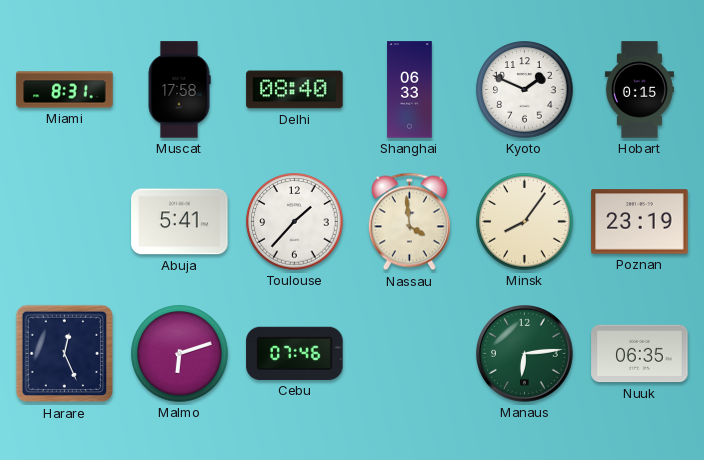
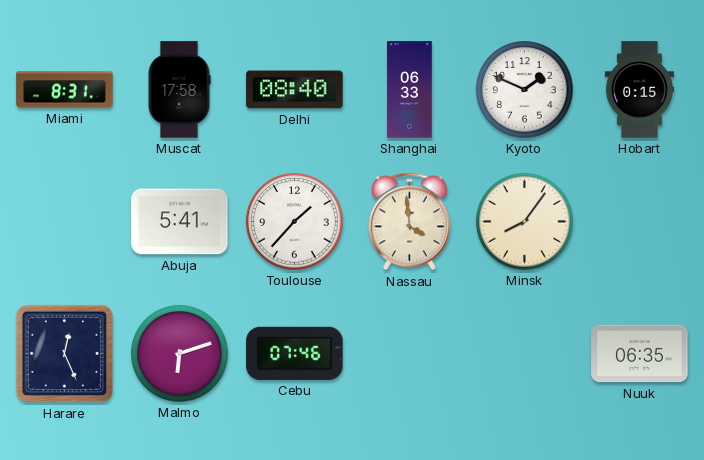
Poznan: 23:19 -> none (640, 222)
Manaus: 6:14 -> none (525, 354)
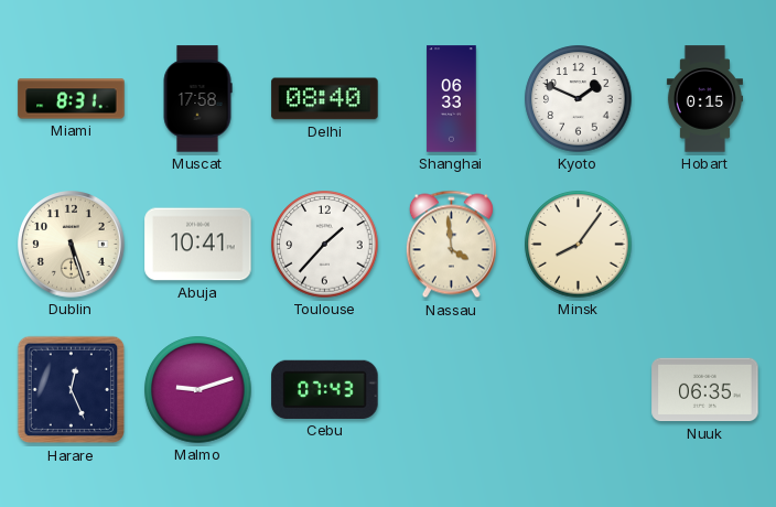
Dublin: none -> 5:27 (72, 245)
Abuja: 5:41 -> 10:41 (198, 245)
Malmo: 6:12 -> 9:12 (198, 390)
Cebu: 07:46 -> 07:43 (325, 389)
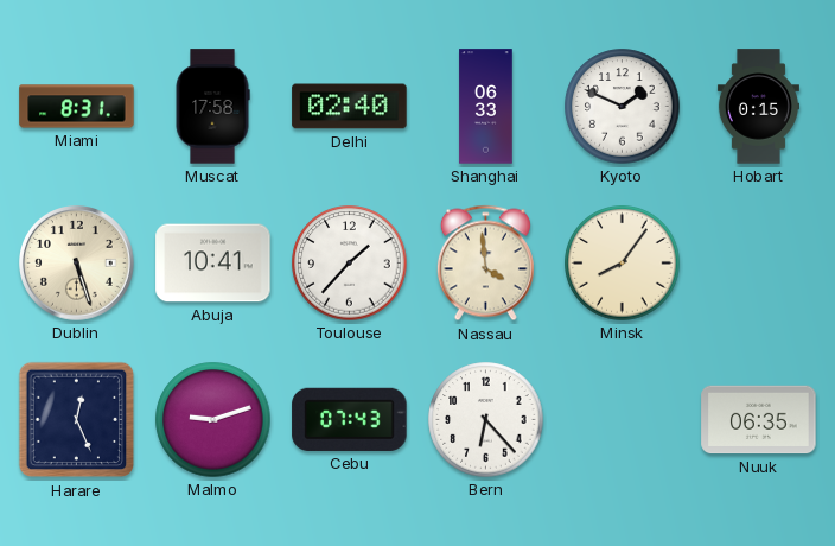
Delhi: 08:40 -> 02:40 (350, 107)
Bern: none -> 6:23 (486, 420)
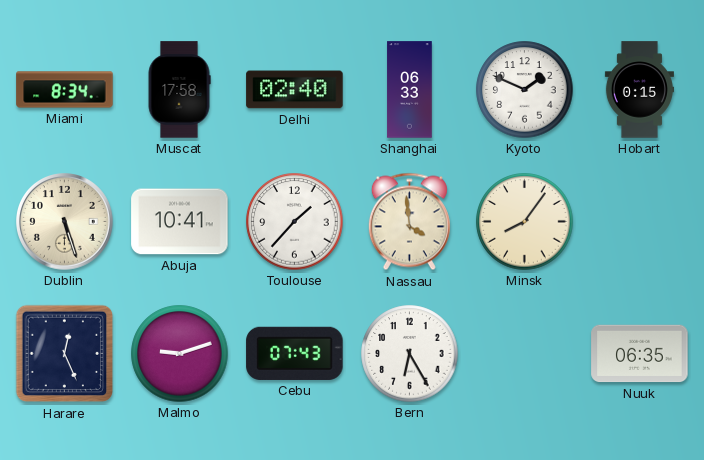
Miami: 8:31 -> 8:34 (65, 90)
Bern: 6:23 -> 6:25 (410, 354)
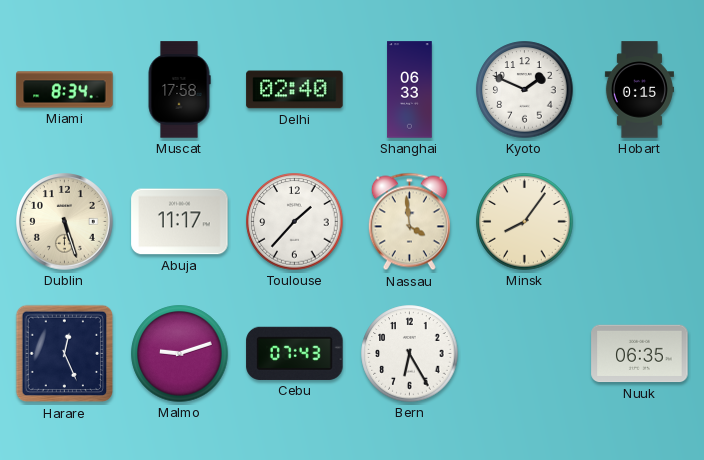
Abuja: 10:41 -> 11:17 (180, 222)
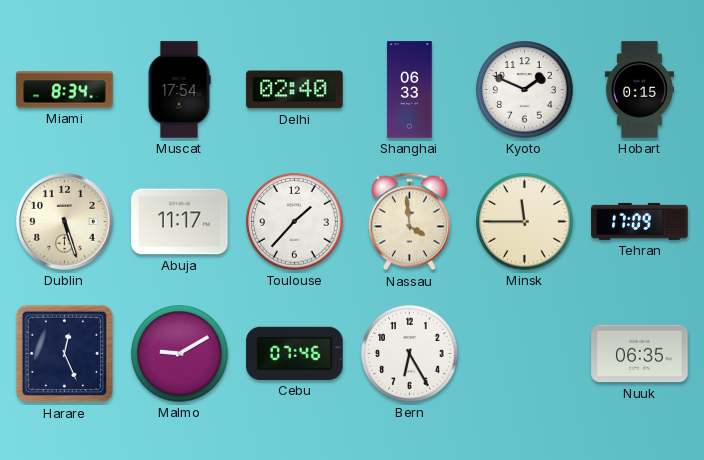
Muscat: 17:58 -> 17:54 (179, 90)
Minsk: 8:06 -> 11:45 (525, 222)
Tehran: none -> 17:09 (640, 221)
Malmo: 9:12 -> 9:10 (180, 354)
Cebu: 07:43 -> 07:46 (295, 353)
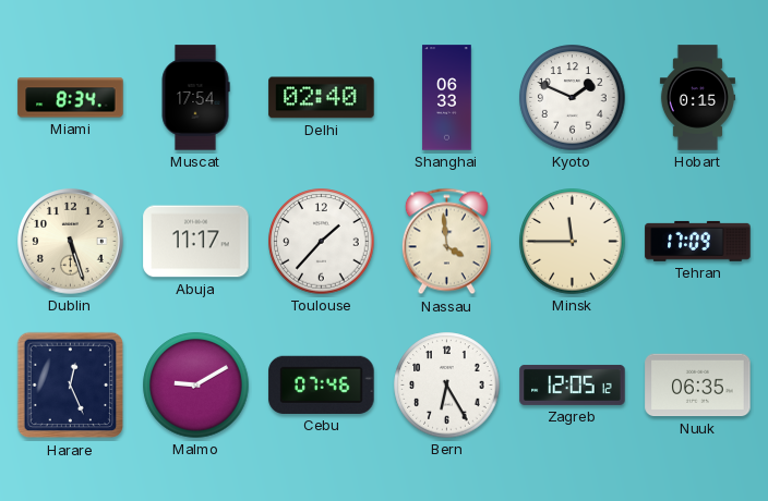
Zagreb: none -> 12:05 (573, 384)
